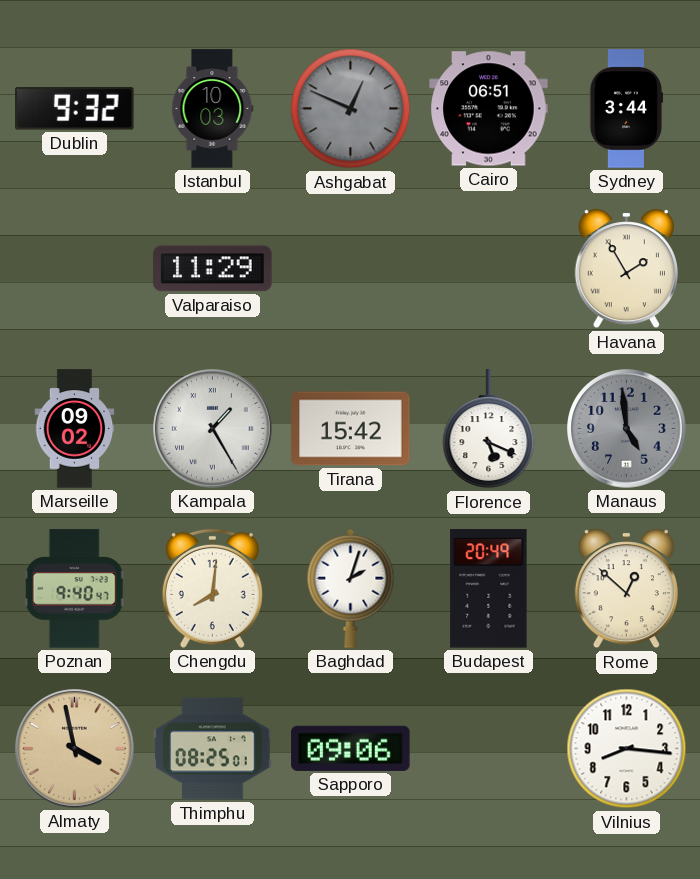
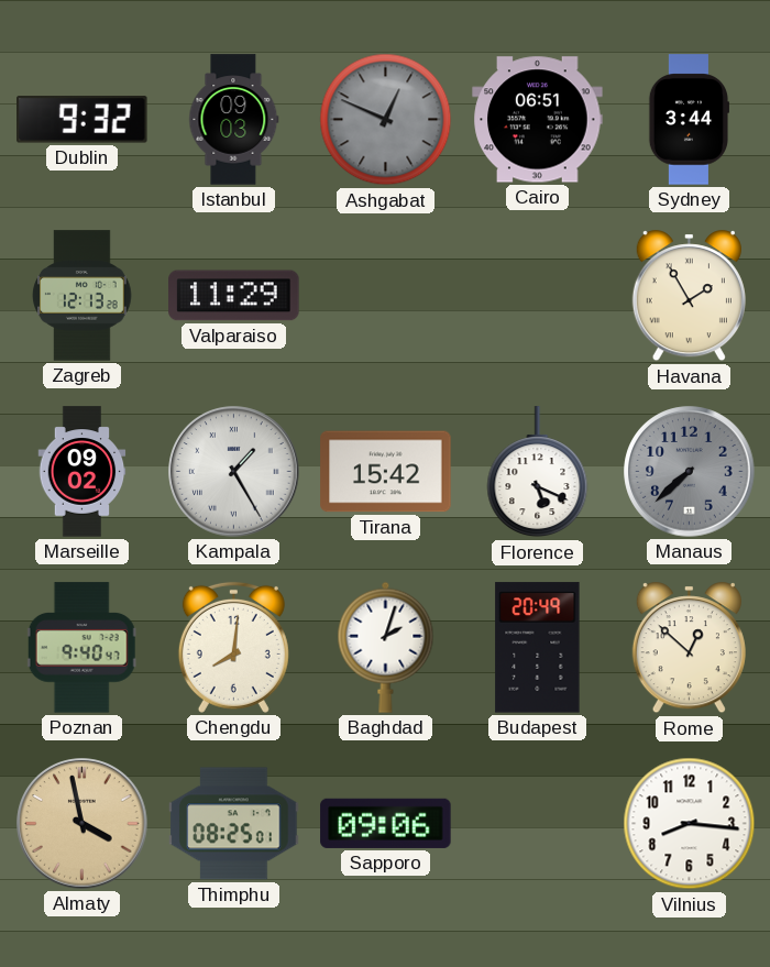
Istanbul: 10:03 -> 09:03 (234, 120)
Zagreb: none -> 12:13 (82, 296)
Manaus: 4:59 -> 7:38 (690, 472)
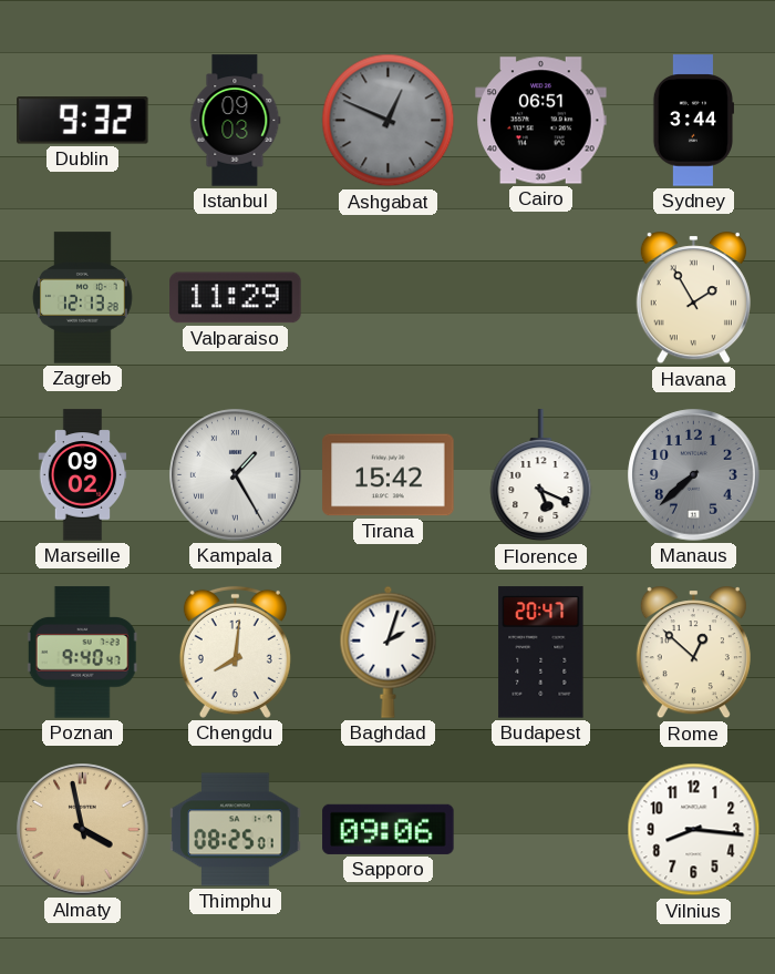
Budapest: 20:49 -> 20:47 (541, 653)
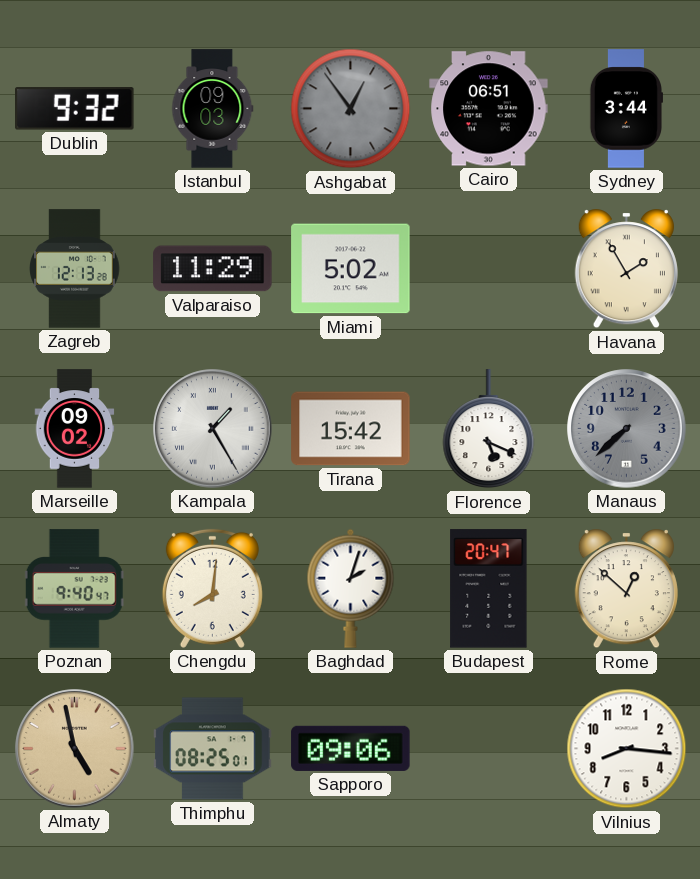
Ashgabat: 12:49 -> 12:54 (351, 109)
Miami: none -> 5:02 (351, 269)
Almaty: 3:58 -> 4:58 (75, 749)
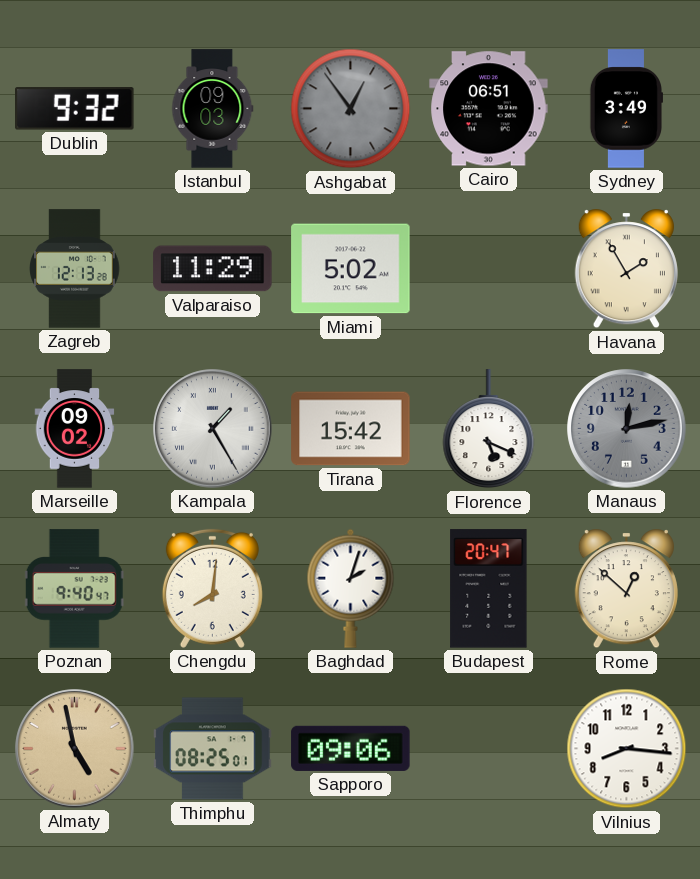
Sydney: 3:44 -> 3:49 (625, 109)
Manaus: 7:38 -> 12:13 (627, 429)
